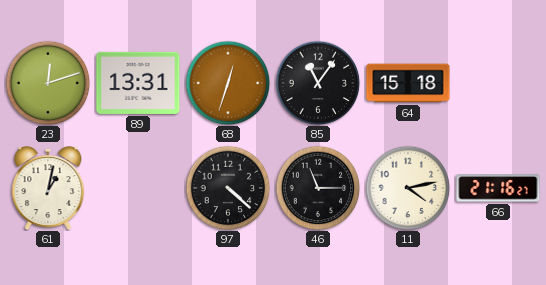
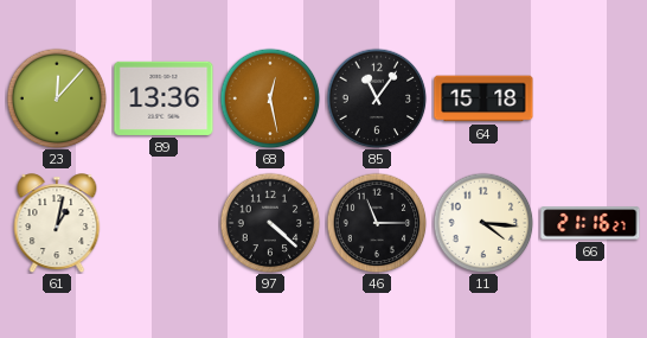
23: 12:12 -> 12:07 (57, 98)
89: 13:31 -> 13:36 (164, 98)
68: 12:33 -> 12:28 (270, 98)
11: 4:13 -> 4:16 (483, 223)
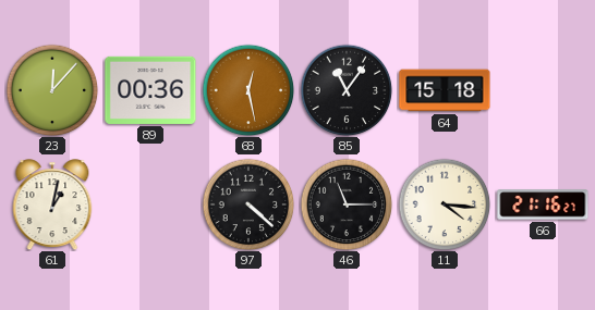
89: 13:36 -> 00:36 (150, 90)
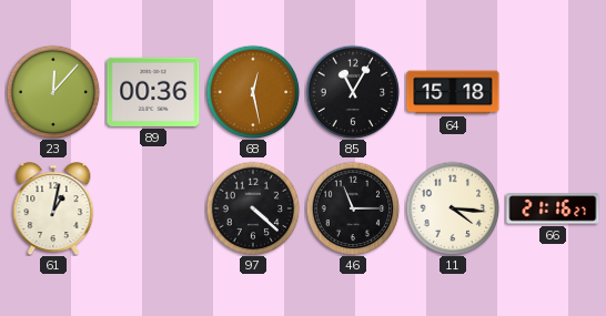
85: 11:06 -> 11:05 (353, 92)
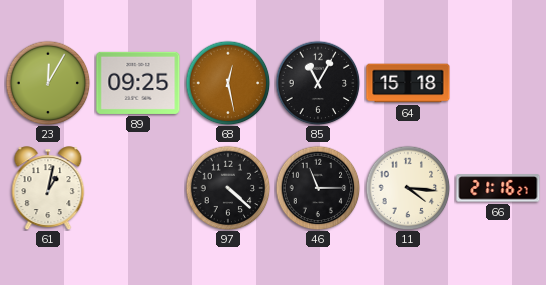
23: 12:07 -> 12:05 (48, 83)
89: 00:36 -> 09:25 (138, 83)
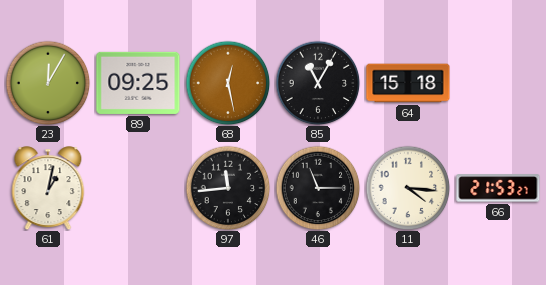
97: 4:22 -> 11:44 (228, 188)
66: 21:16 -> 21:53 (498, 188)
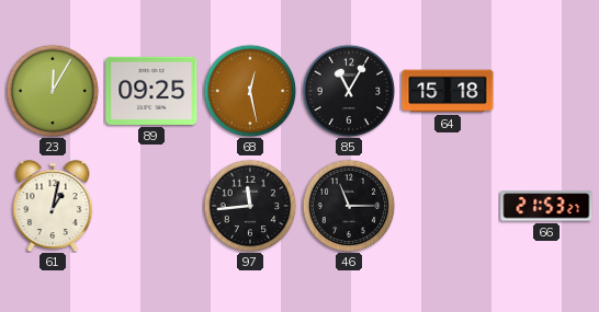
11: 4:16 -> none (408, 188)
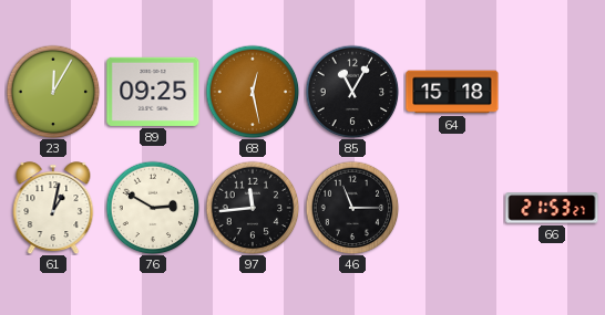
76: none -> 2:50 (153, 208)
